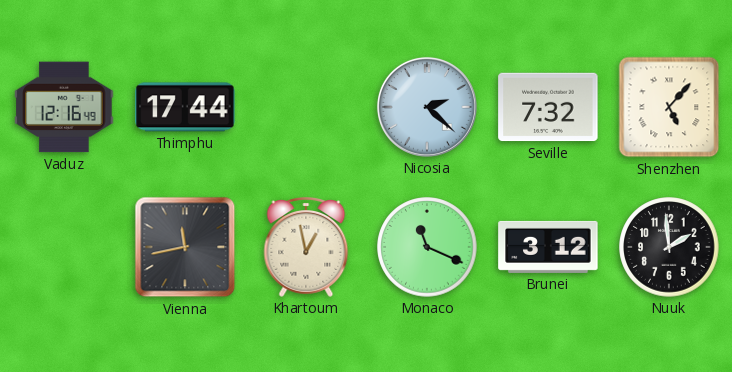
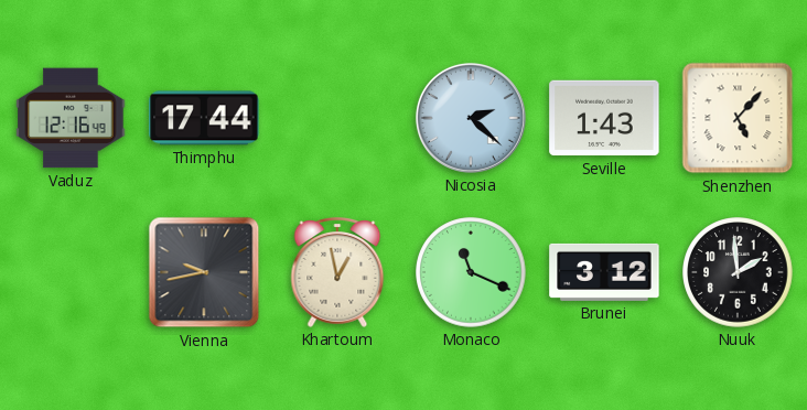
Seville: 7:32 -> 1:43 (604, 118)
Vienna: 11:43 -> 9:43 (204, 272)
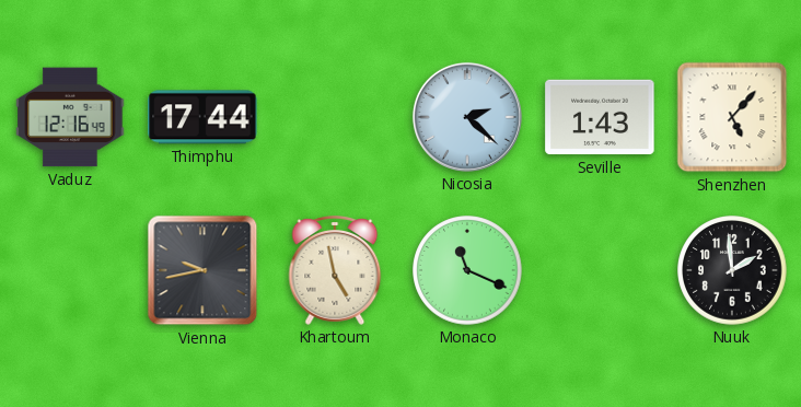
Khartoum: 12:58 -> 4:58 (335, 271)
Brunei: 3:12 -> none (604, 272)
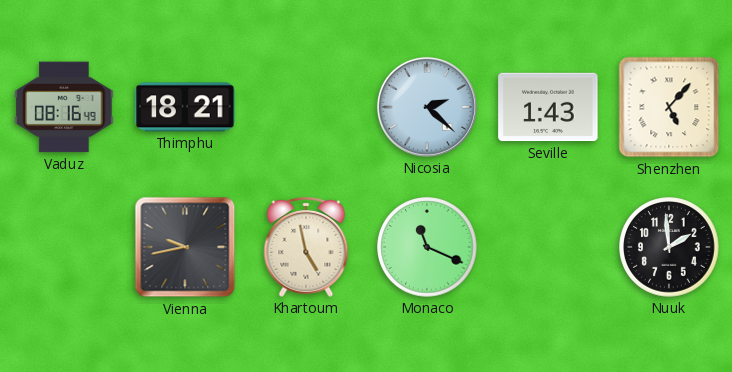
Vaduz: 12:16 -> 08:16 (64, 107)
Thimphu: 17:44 -> 18:21 (185, 107)
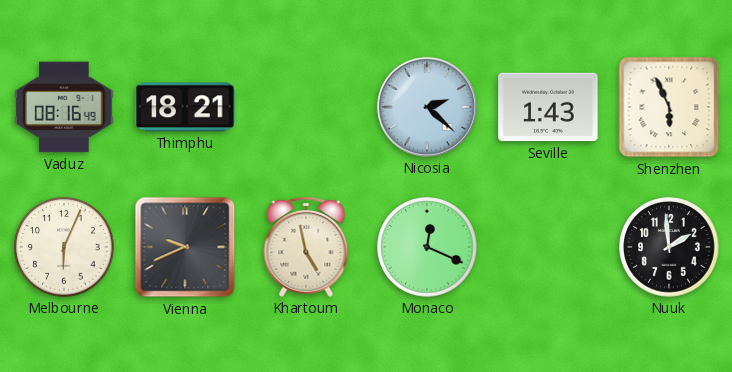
Shenzhen: 5:07 -> 5:56 (669, 107)
Melbourne: none -> 6:04 (64, 247)
Vienna: 9:43 -> 9:41 (185, 247)
Monaco: 11:19 -> 12:19 (427, 247)
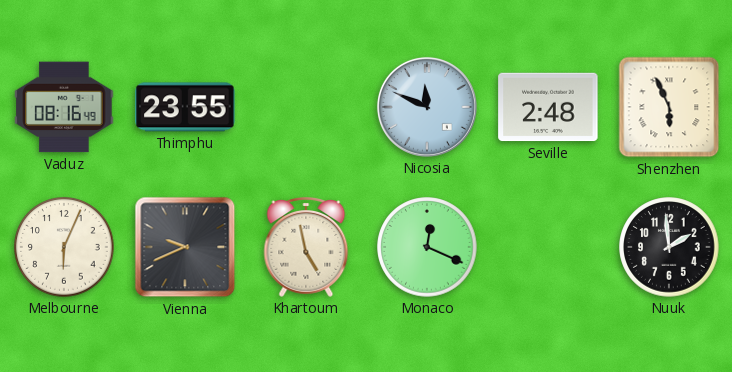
Thimphu: 18:21 -> 23:55 (185, 107)
Nicosia: 2:22 -> 11:49 (427, 107)
Seville: 1:43 -> 2:48 (548, 107)
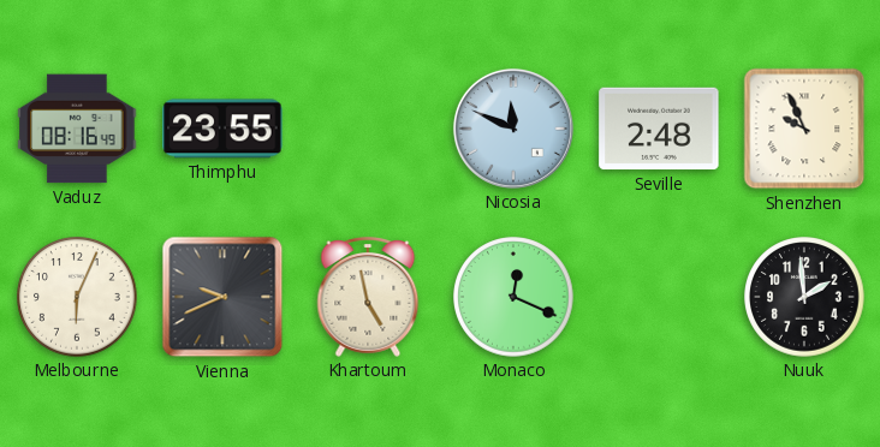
Shenzhen: 5:56 -> 9:56 (804, 129)
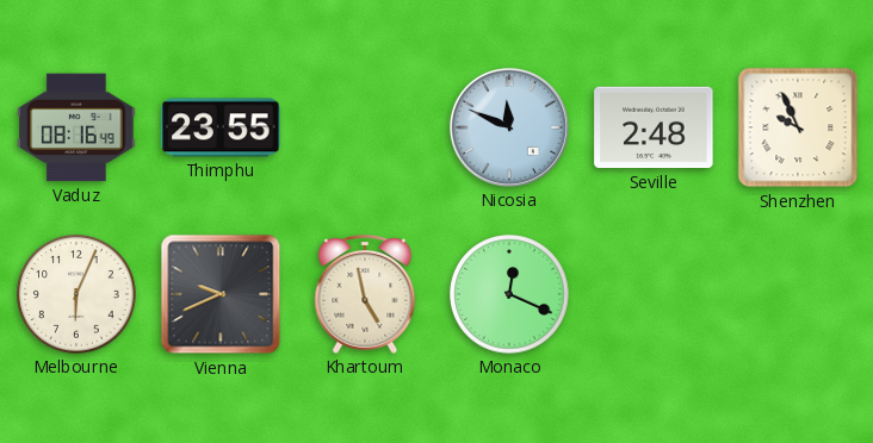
Nuuk: 1:59 -> none (804, 297)
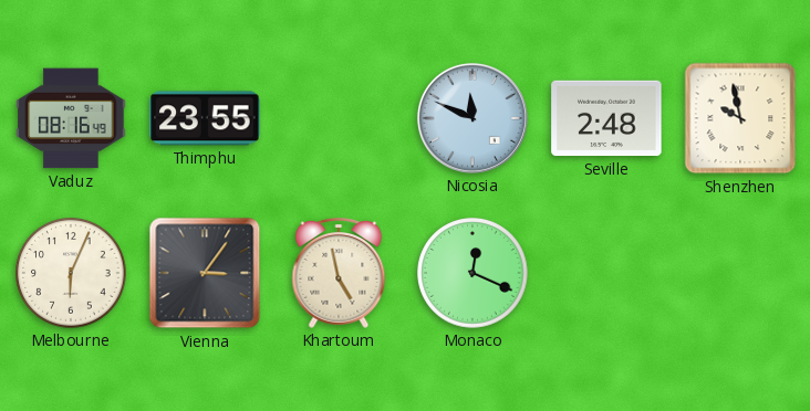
Shenzhen: 9:56 -> 9:58 (740, 118)
Vienna: 9:41 -> 3:06 (205, 273)
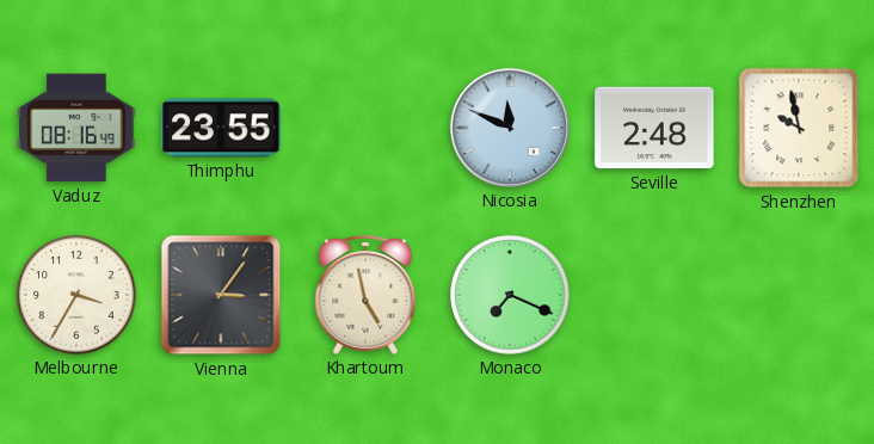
Melbourne: 6:04 -> 3:35 (76, 295)
Monaco: 12:19 -> 7:19 (510, 295)
